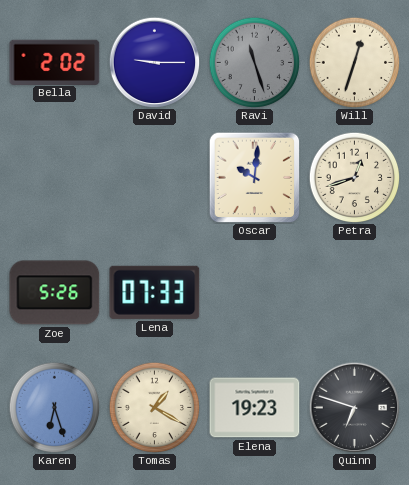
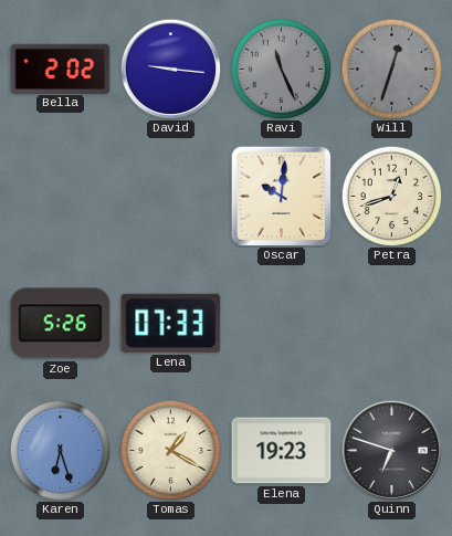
David: 9:15 -> 9:16 (170, 69)
Ravi: 11:27 -> 11:26 (281, 69)
Will dial: cream -> grey (391, 69)
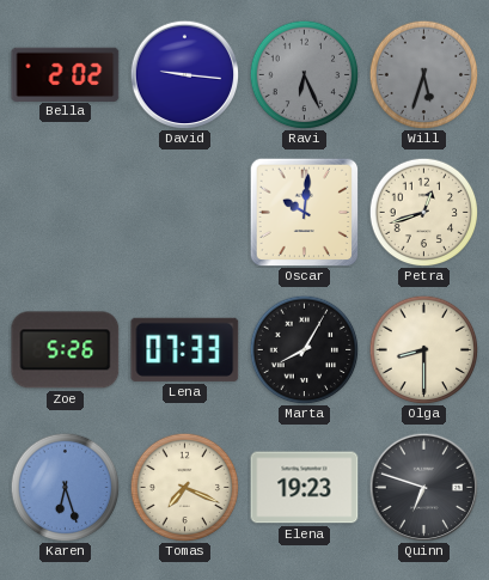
Ravi: 11:26 -> 6:26 (304, 74)
Will: 12:33 -> 5:33 (423, 74)
Marta: none -> 8:05 (304, 349)
Olga: none -> 8:30 (423, 349)
Tomas: 1:20 -> 7:19 (184, 487)
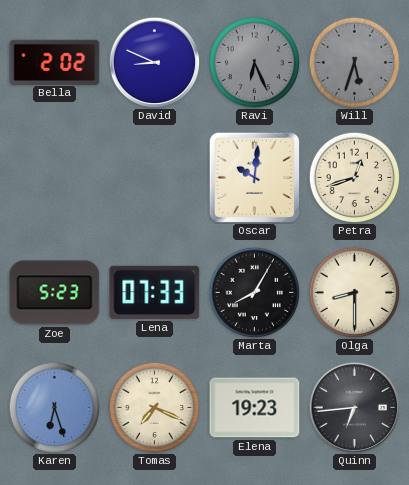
David: 9:16 -> 8:49 (154, 62)
Zoe: 5:26 -> 5:23 (55, 293)
Quinn: 6:48 -> 6:44 (354, 407)
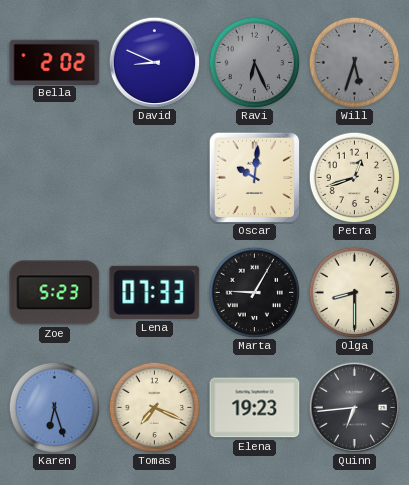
Marta: 8:05 -> 9:05 (254, 292)
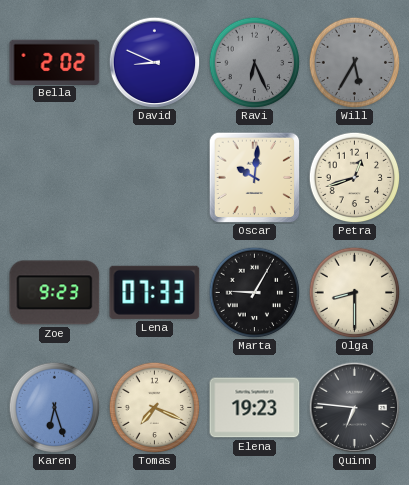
Will: 5:33 -> 5:35 (354, 62)
Zoe: 5:23 -> 9:23 (55, 293)
Quinn: 6:44 -> 6:46 (354, 407)
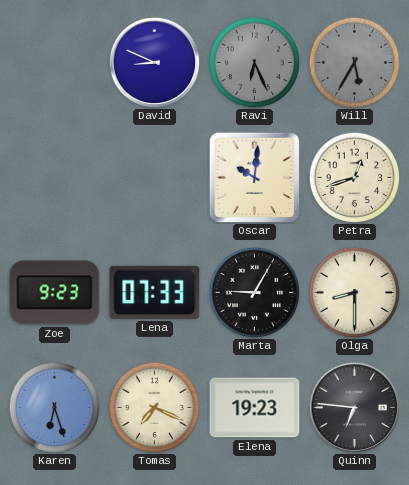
Bella: 2:02 -> none (55, 62)
